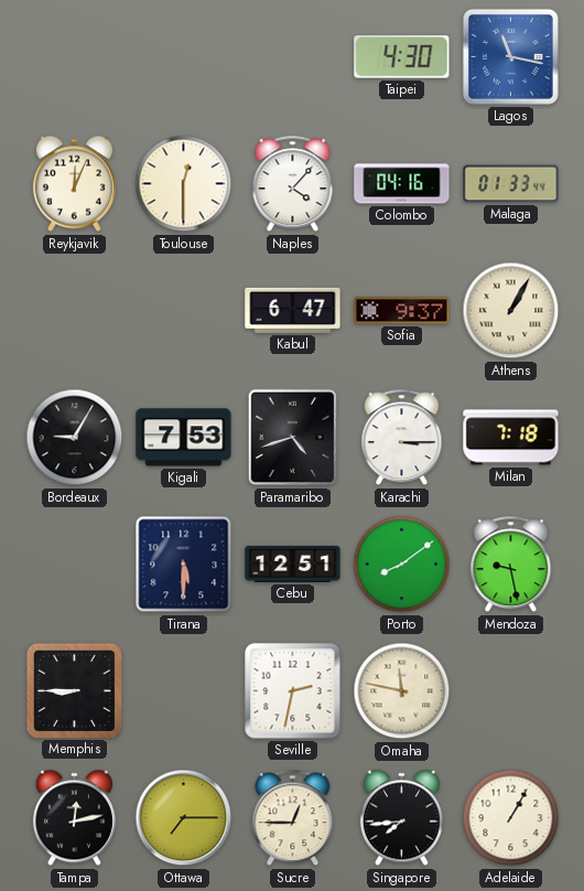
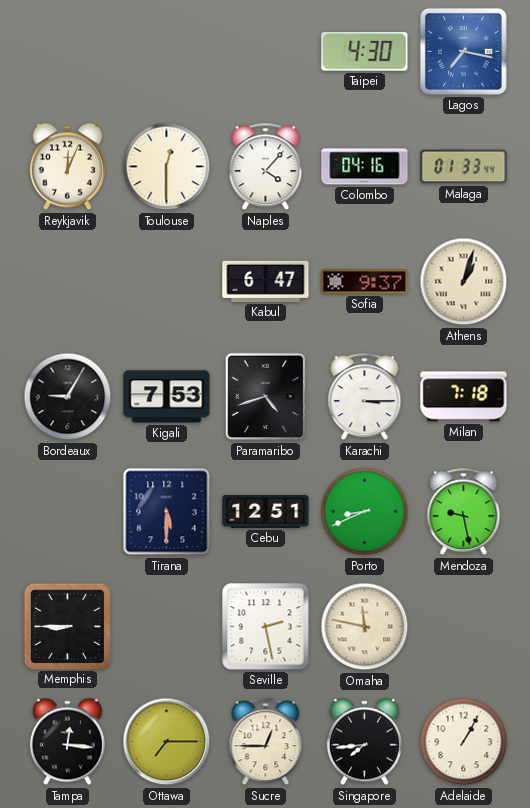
Lagos: 11:17 -> 7:17 (463, 51)
Athens: 1:05 -> 1:03 (464, 282)
Porto: 8:09 -> 8:41 (365, 512)
Seville: 2:32 -> 2:28 (266, 627)
Tampa: 12:13 -> 12:16 (67, 742)
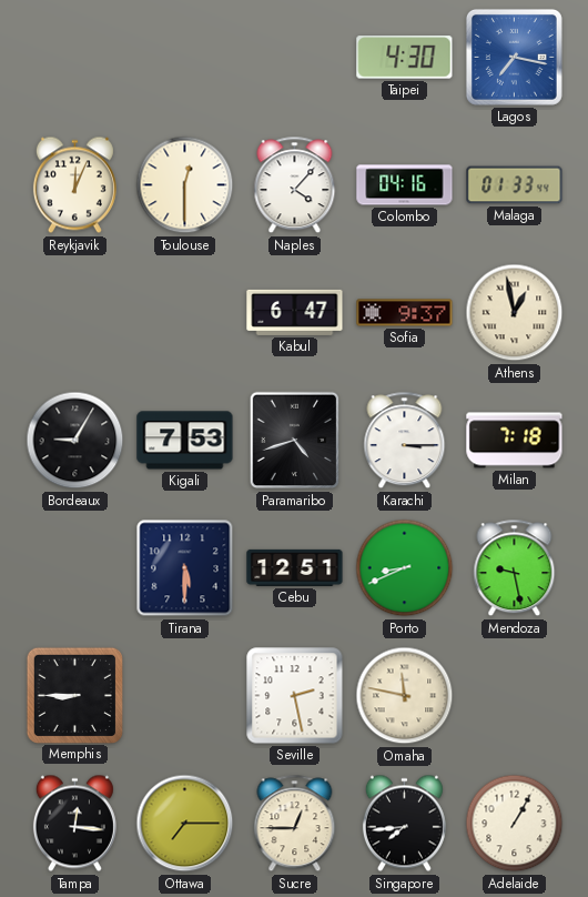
Athens: 1:03 -> 12:58 (515, 313)
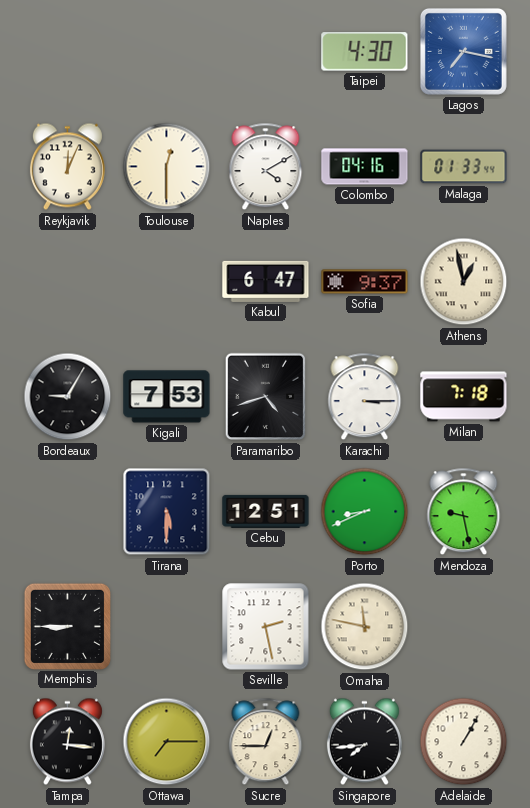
Naples: 4:07 -> 4:10 (266, 167)
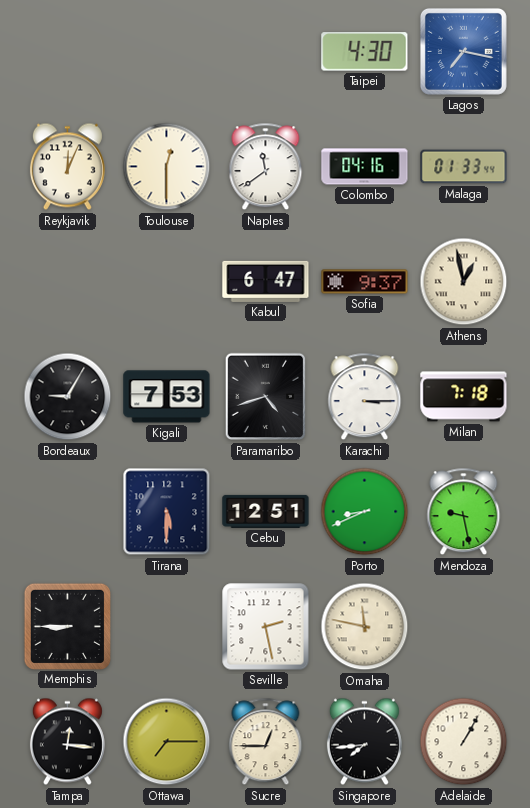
Naples: 4:10 -> 11:39 (266, 167)
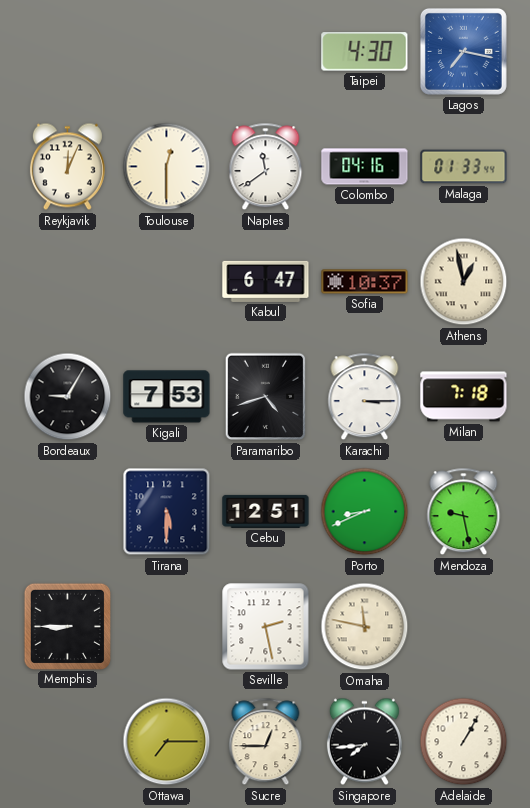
Sofia: 9:37 -> 10:37 (365, 282)
Tampa: 12:16 -> none (67, 742)
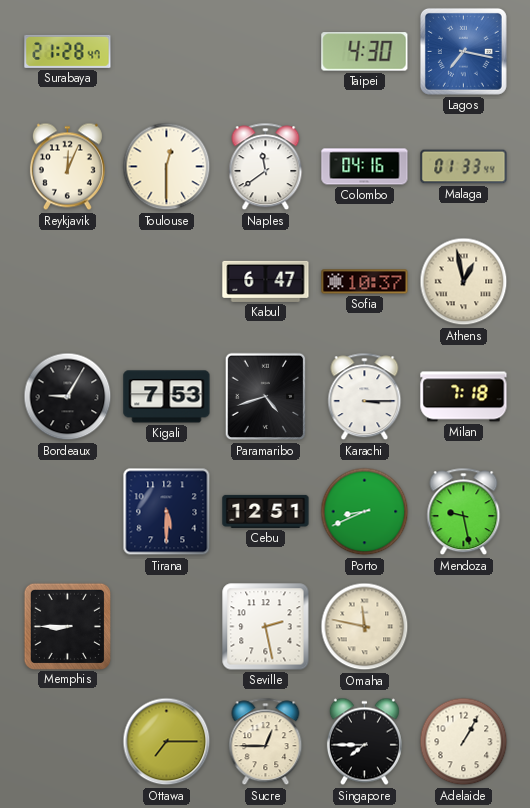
Surabaya: none -> 21:28 (68, 51)
Singapore: 7:44 -> 7:45 (364, 742)
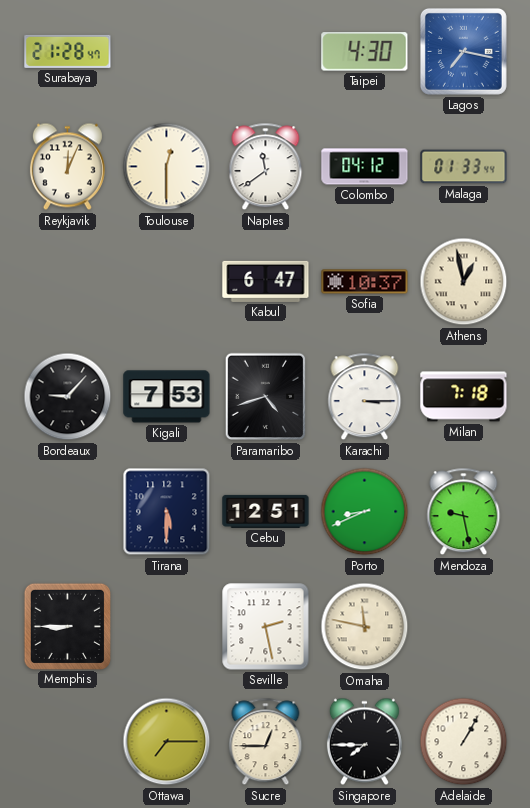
Colombo: 04:16 -> 04:12 (365, 167)
Bordeaux: 9:05 -> 9:07 (68, 397)
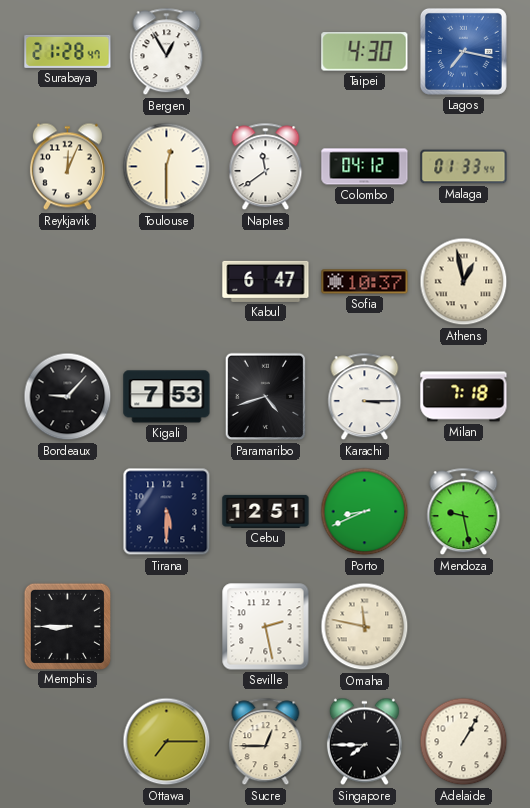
Bergen: none -> 12:55 (167, 52)
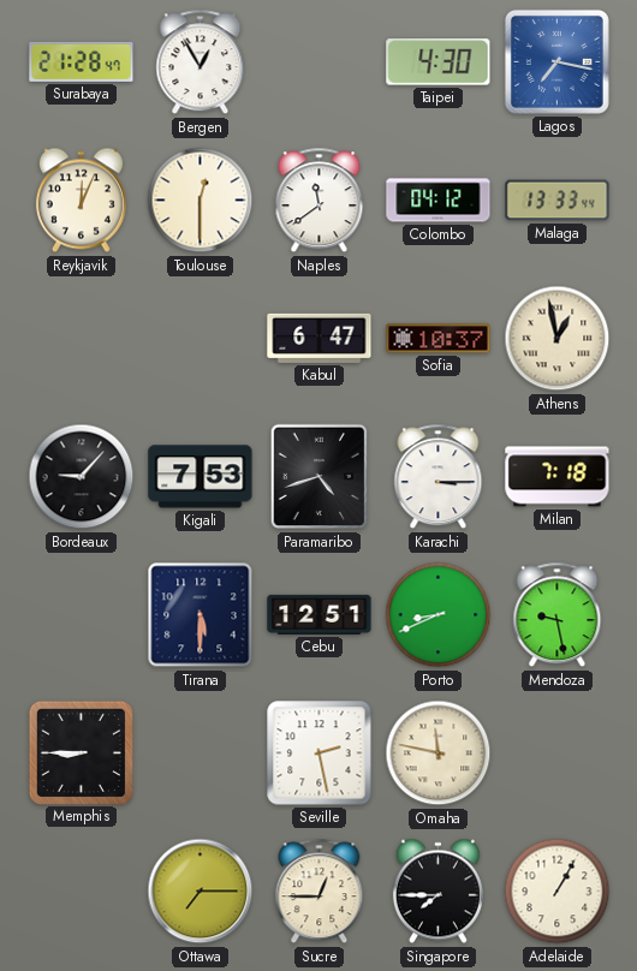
Malaga: 01:33 -> 13:33 (558, 201)
